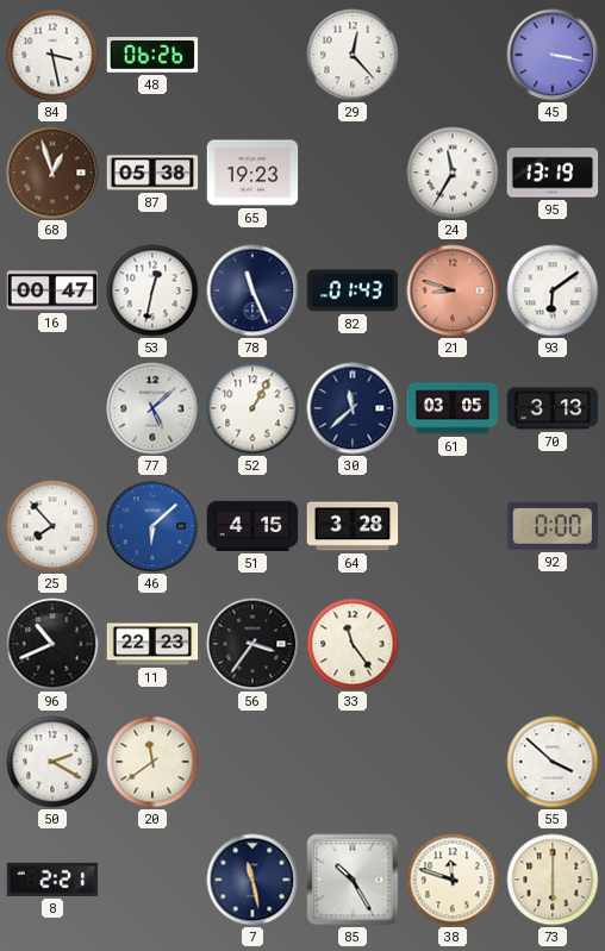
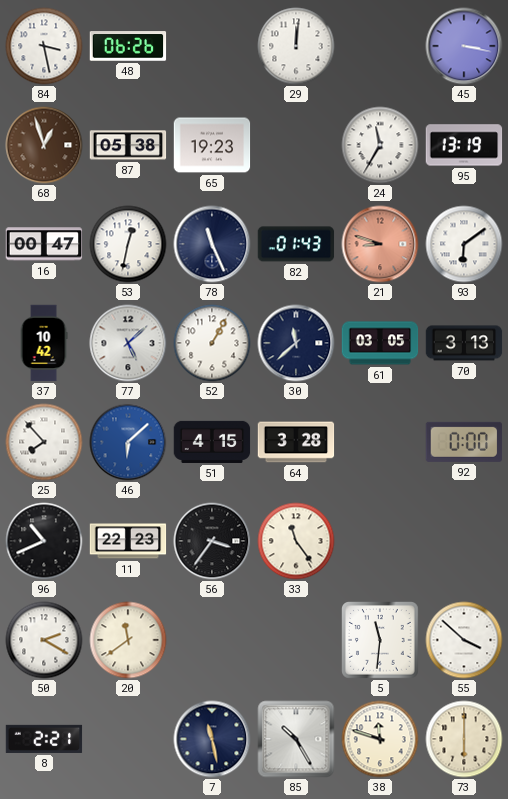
29: 12:23 -> 12:01 (296, 46)
37: none -> 10:42 (44, 343)
5: none -> 11:31 (381, 641)
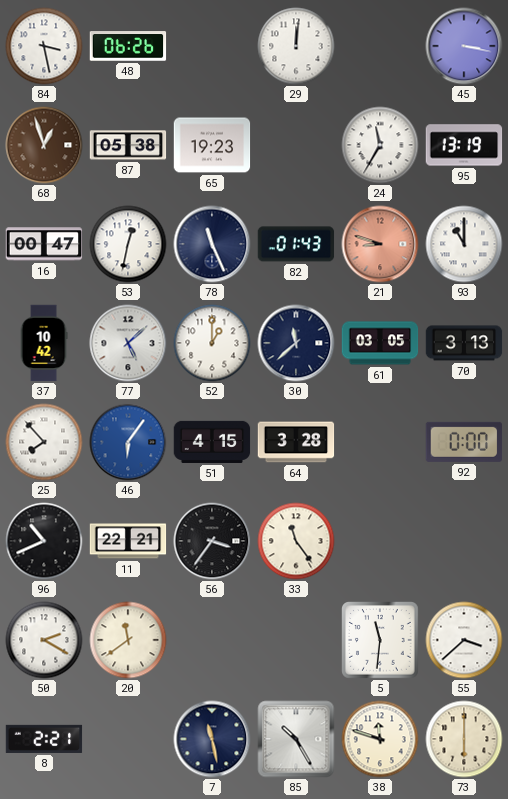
93: 6:09 -> 11:00 (464, 244)
52: 1:05 -> 1:00 (212, 343)
46: 6:08 -> 6:06 (128, 442)
11: 22:23 -> 22:21 (128, 541)
55: 3:52 -> 3:38 (464, 640)
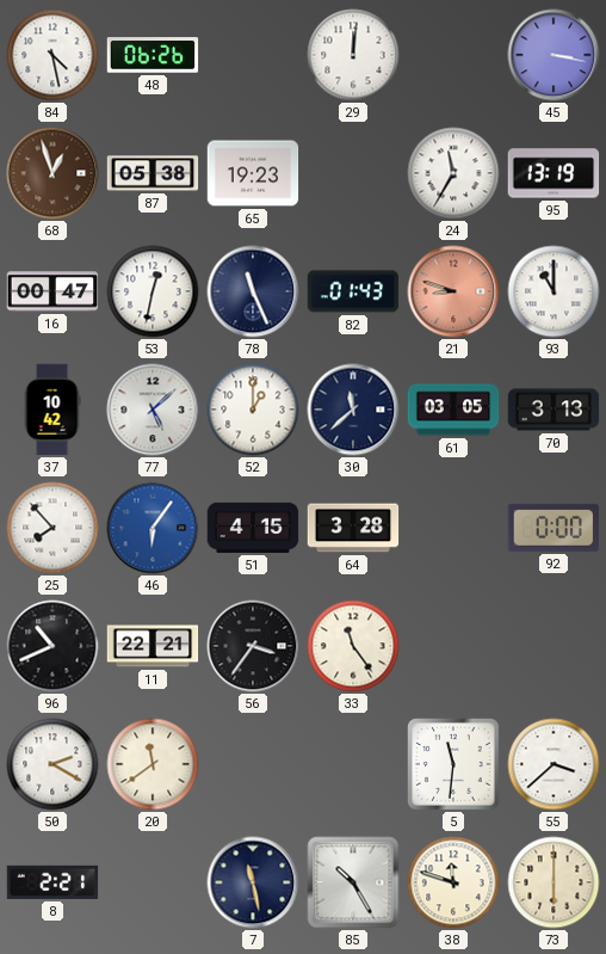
84: 3:28 -> 4:28 (52, 55)
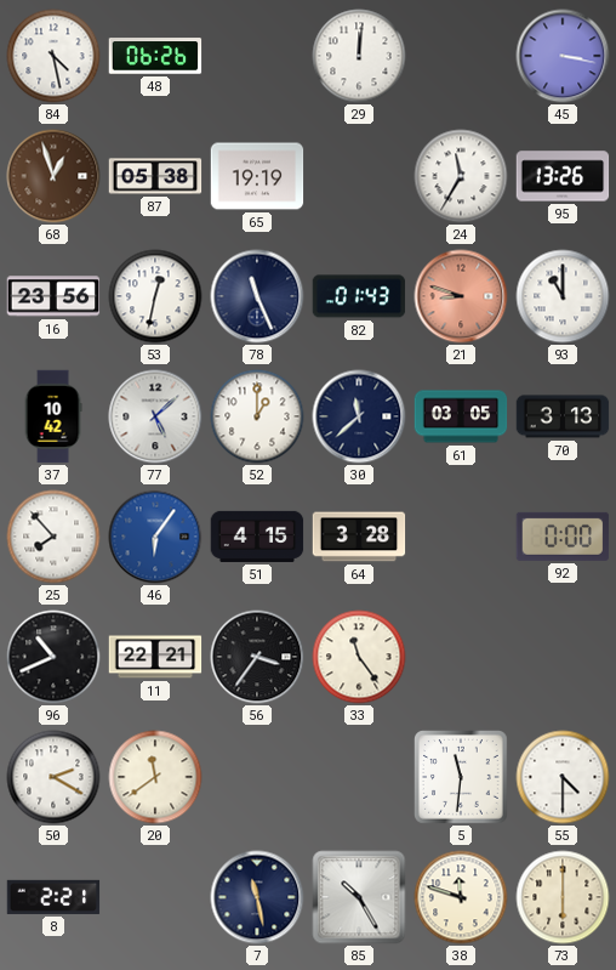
65: 19:23 -> 19:19 (257, 176)
95: 13:19 -> 13:26 (563, 176)
16: 00:47 -> 23:56 (53, 296)
55: 3:38 -> 4:30 (563, 777)
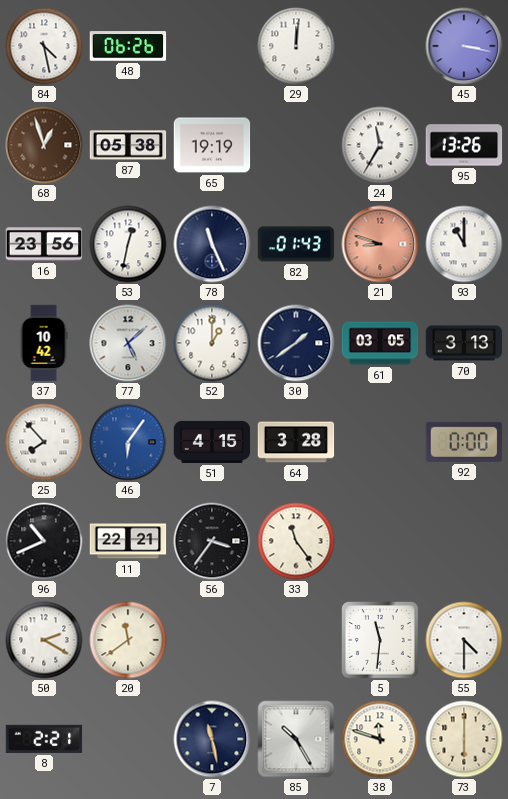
30: 11:38 -> 1:39 (296, 343)
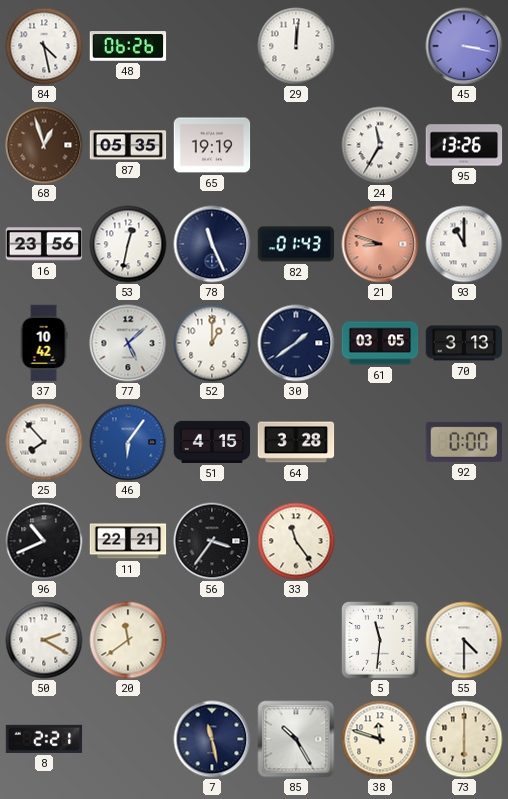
87: 05:38 -> 05:35 (128, 145)
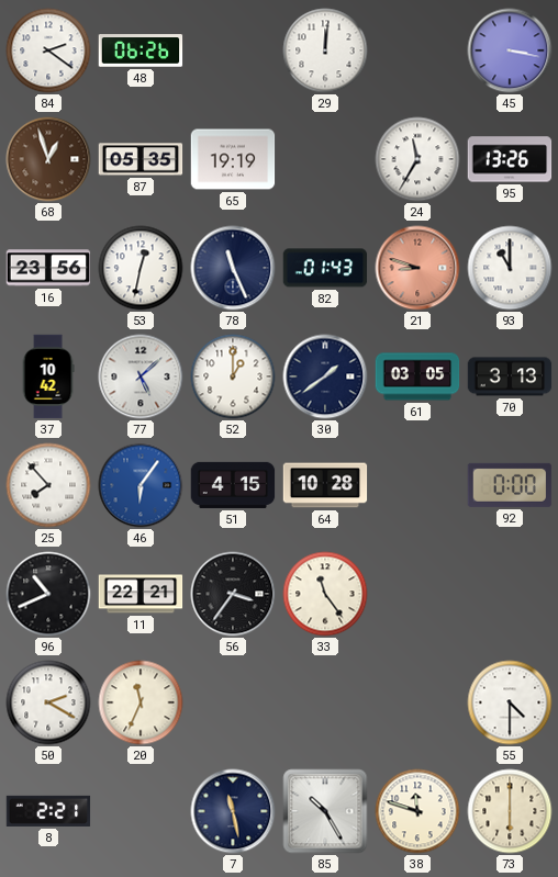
84: 4:28 -> 2:21 (48, 50)
64: 3:28 -> 10:28 (325, 485)
20: 11:39 -> 11:34 (141, 702)
5: 11:31 -> none (381, 641)
